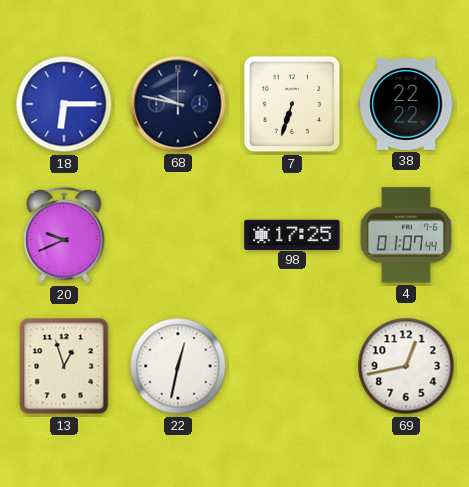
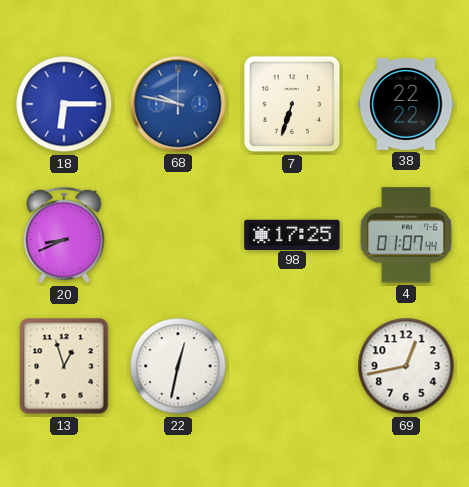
68 dial: navy -> blue (178, 104)
20: 9:41 -> 8:41 (64, 235)
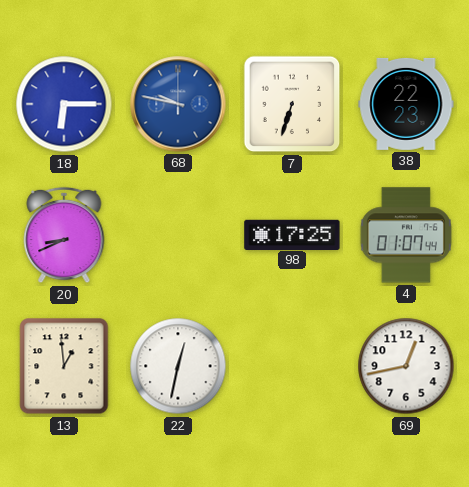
38: 22:22 -> 22:23 (406, 104)
13: 12:57 -> 12:59 (64, 366)
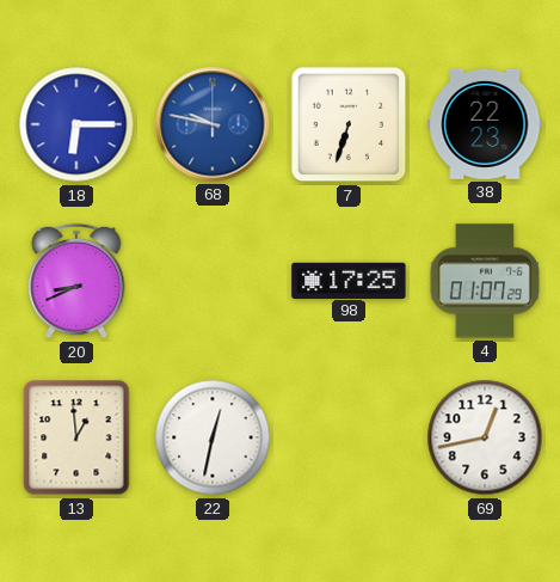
4: 01:07:44 -> 01:07:29 (485, 281)
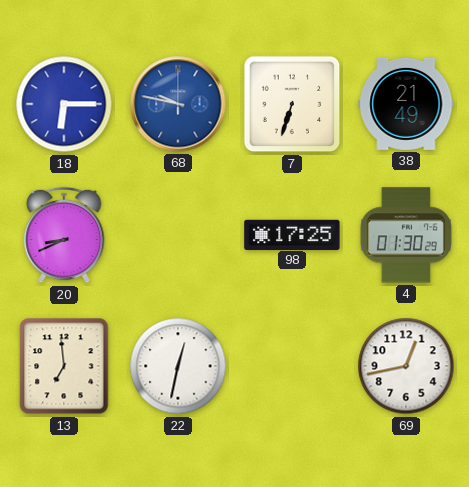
38: 22:23 -> 21:49 (406, 104)
4: 01:07 -> 01:30 (406, 235)
13: 12:59 -> 6:59 (64, 366)
